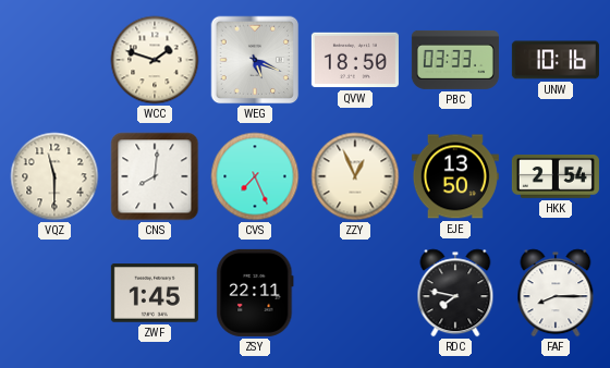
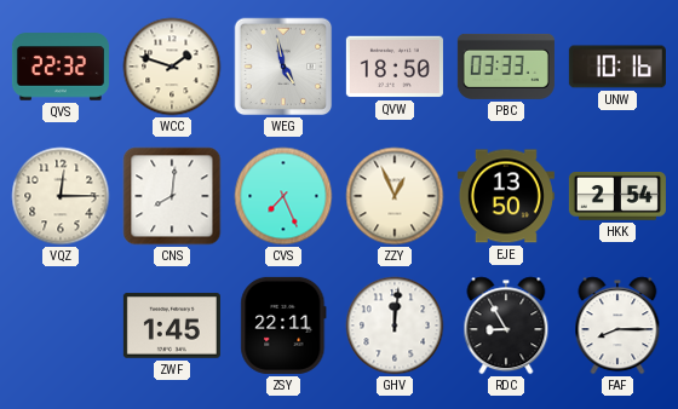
QVS: none -> 22:32 (61, 67)
WEG: 5:19 -> 4:58 (283, 67)
VQZ: 11:30 -> 12:15 (61, 196)
GHV: none -> 12:01 (395, 326)
RDC: 7:47 -> 8:55 (506, 326)
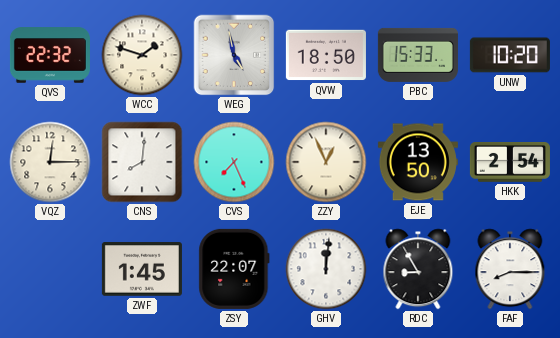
PBC: 03:33 -> 15:33 (418, 55)
UNW: 10:16 -> 10:20 (510, 55)
ZSY: 22:11 -> 22:07 (234, 269)
